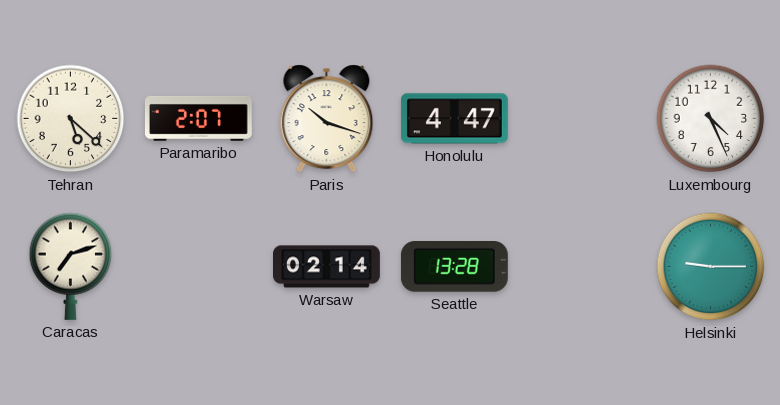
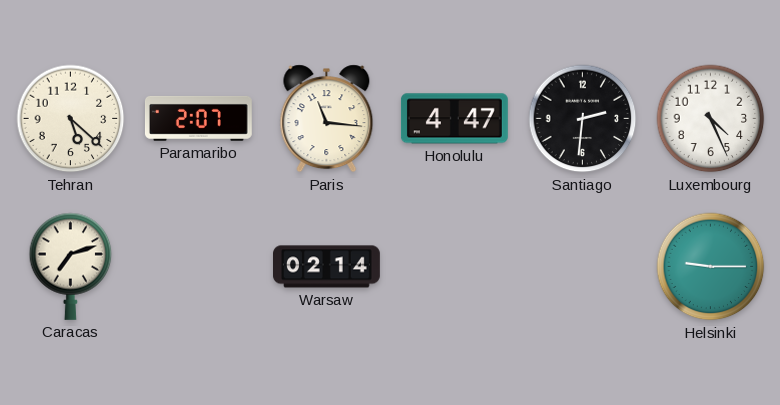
Paris: 10:18 -> 11:16 (327, 119)
Santiago: none -> 2:31 (583, 119)
Seattle: 13:28 -> none (454, 267)
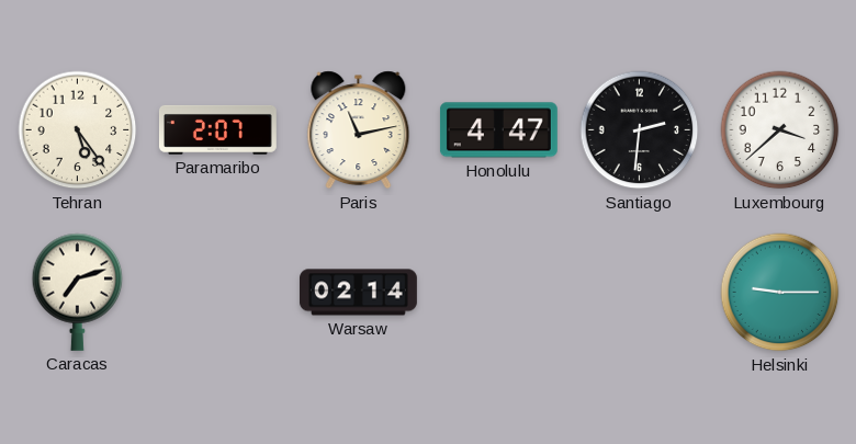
Tehran: 5:22 -> 5:24 (78, 130)
Paris: 11:16 -> 11:13 (359, 130)
Luxembourg: 4:26 -> 3:38 (780, 130)
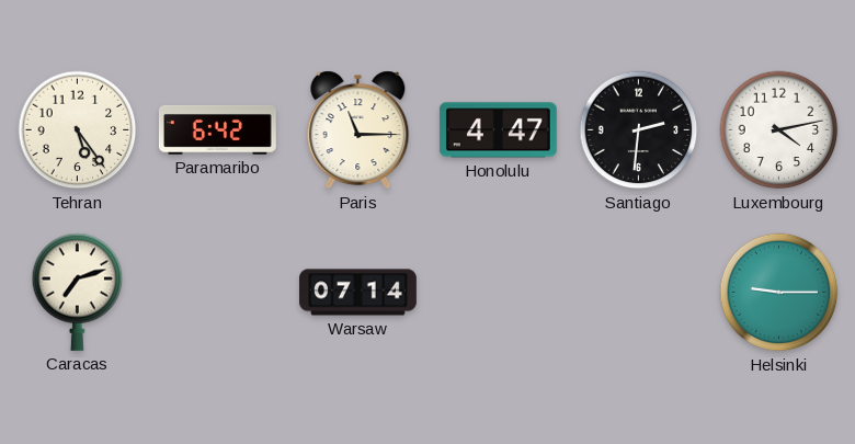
Paramaribo: 2:07 -> 6:42 (217, 129)
Paris: 11:13 -> 11:15 (358, 130)
Luxembourg: 3:38 -> 4:13 (779, 130)
Warsaw: 02:14 -> 07:14 (358, 293)
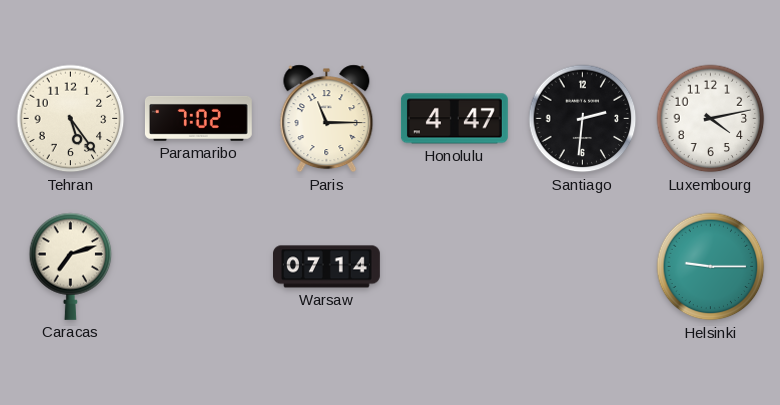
Paramaribo: 6:42 -> 7:02 (198, 118)
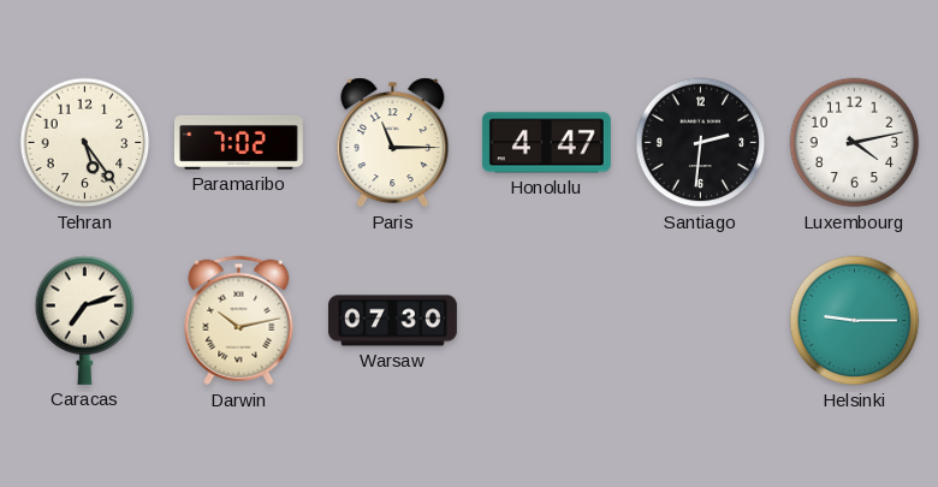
Darwin: none -> 10:13 (239, 321)
Warsaw: 07:14 -> 07:30 (393, 321)
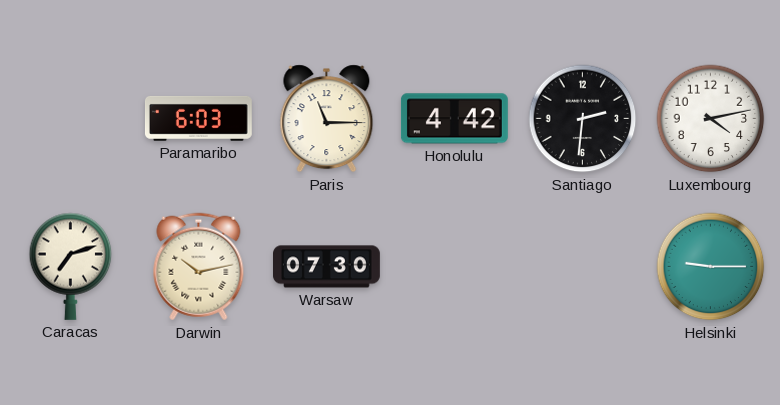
Tehran: 5:24 -> none (85, 143)
Paramaribo: 7:02 -> 6:03 (198, 118)
Honolulu: 4:47 -> 4:42 (454, 119)
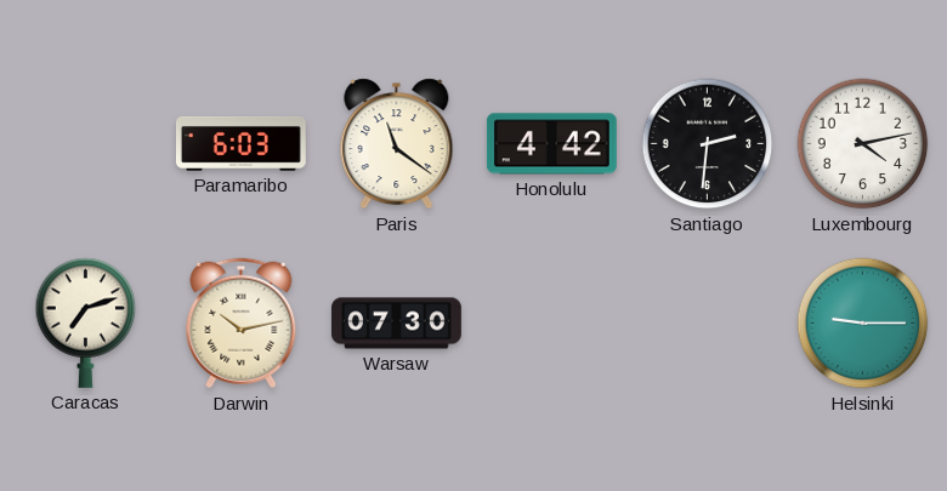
Paris: 11:15 -> 11:21 (397, 144)
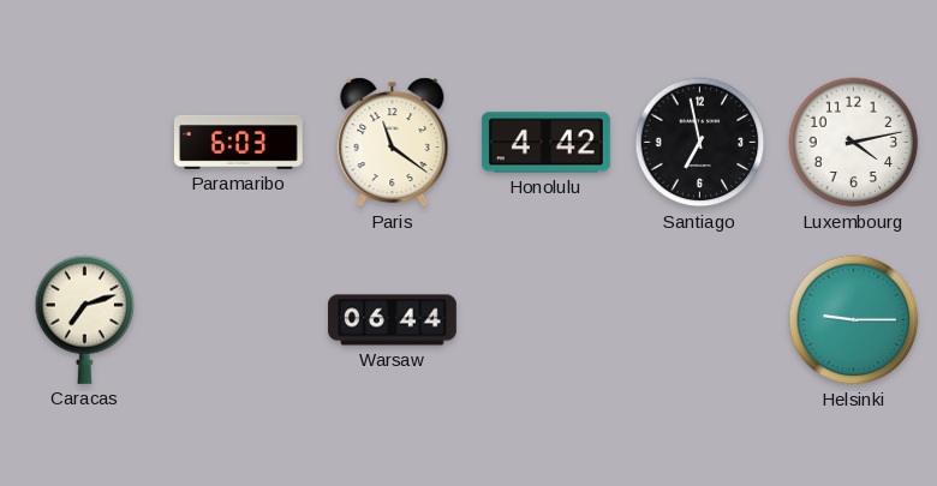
Santiago: 2:31 -> 6:58 (700, 143)
Darwin: 10:13 -> none (242, 324)
Warsaw: 07:30 -> 06:44 (393, 320)
